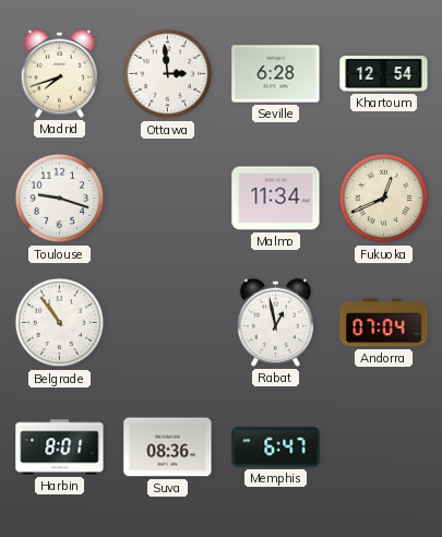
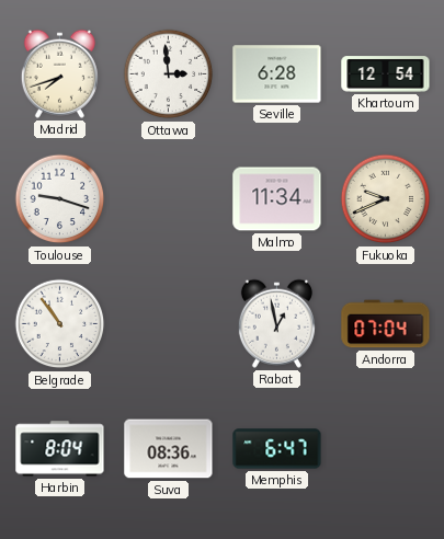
Fukuoka: 12:41 -> 9:41 (386, 199)
Harbin: 8:01 -> 8:04 (60, 449)
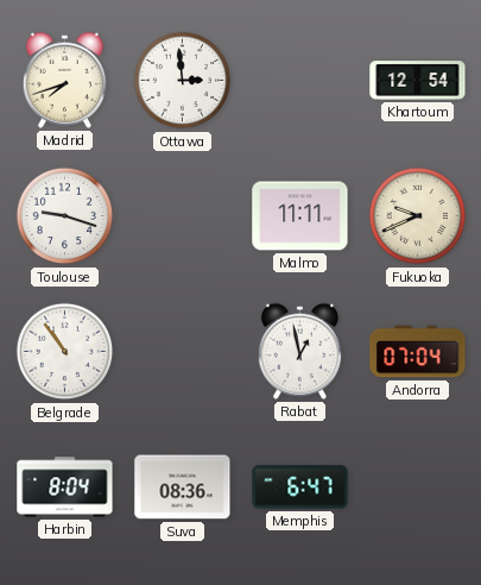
Seville: 6:28 -> none (277, 74)
Malmo: 11:34 -> 11:11 (300, 216)
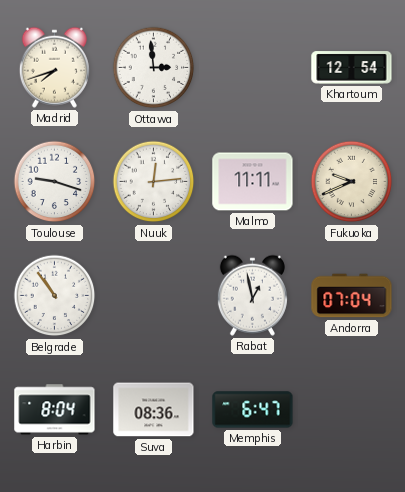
Nuuk: none -> 12:14 (154, 182)
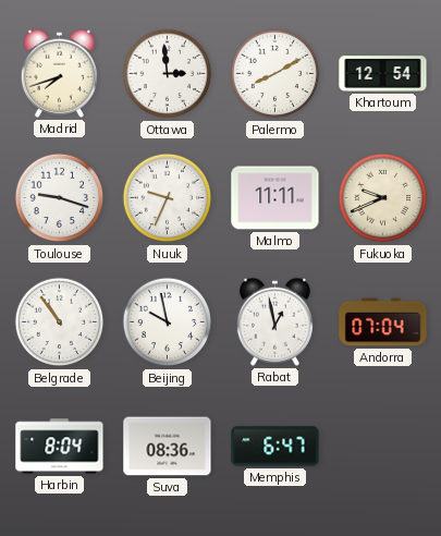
Palermo: none -> 8:10 (275, 74)
Nuuk: 12:14 -> 9:34 (168, 198)
Beijing: none -> 9:58 (168, 322)
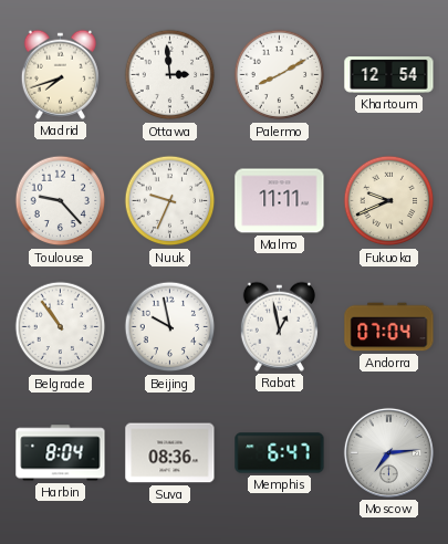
Toulouse: 9:18 -> 9:23 (61, 201)
Moscow: none -> 7:14 (388, 452)
